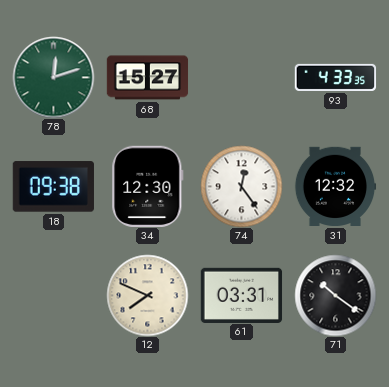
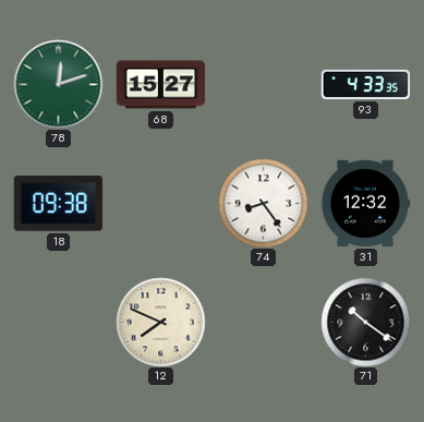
34: 12:30 -> none (148, 186)
74: 12:24 -> 8:24 (263, 203)
61: 03:31 -> none (241, 295)
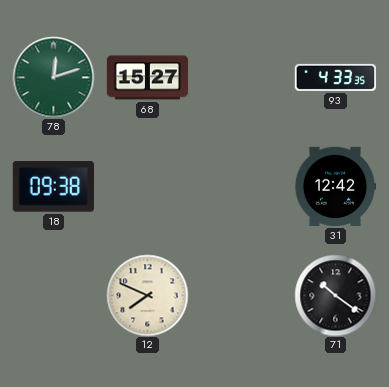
74: 8:24 -> none (263, 203)
31: 12:32 -> 12:42 (335, 187)
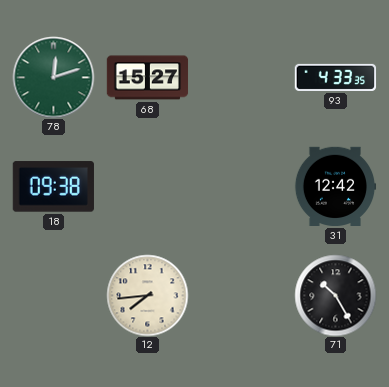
12: 7:49 -> 7:44 (147, 295)
71: 10:21 -> 10:25 (335, 295)
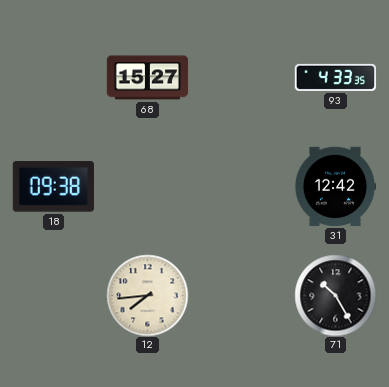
78: 12:12 -> none (53, 77)
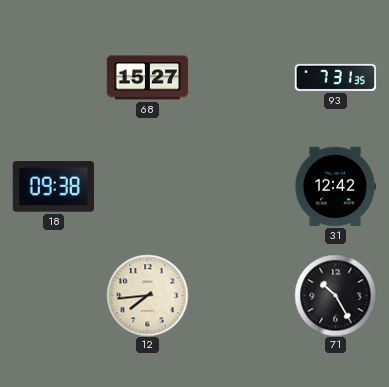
93: 4:33 -> 7:31 (335, 77)
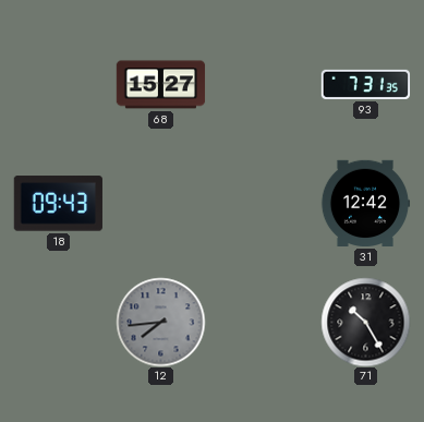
18: 09:38 -> 09:43 (58, 204)
12 dial: cream -> grey (160, 322)
